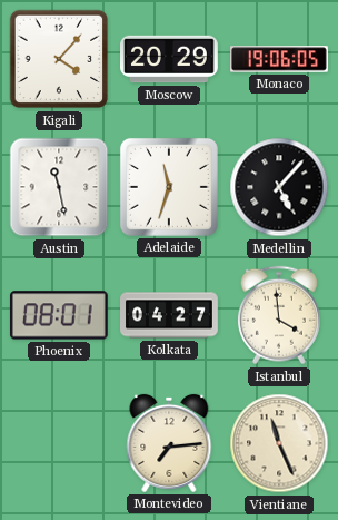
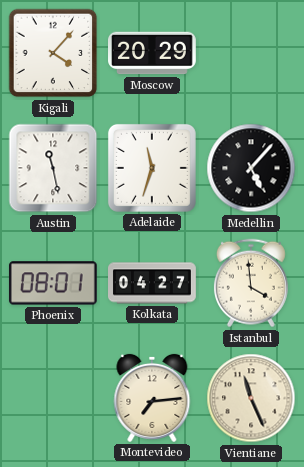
Monaco: 19:06 -> none (280, 59)
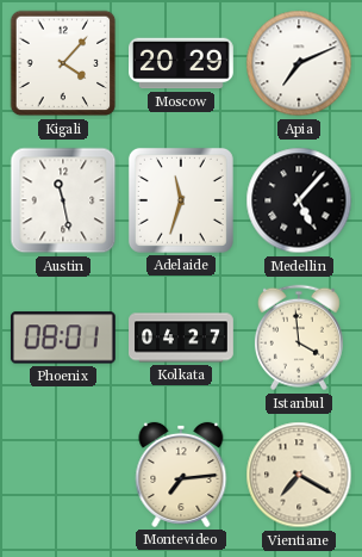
Apia: none -> 7:11 (299, 63)
Vientiane: 11:26 -> 7:20 (299, 475)
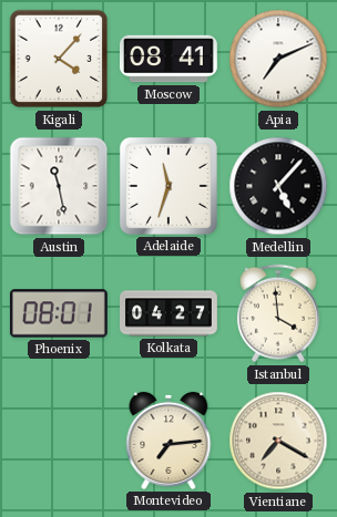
Moscow: 20:29 -> 08:41 (170, 59)
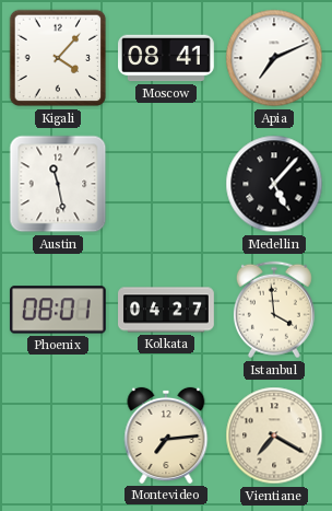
Adelaide: 11:33 -> none (168, 186)
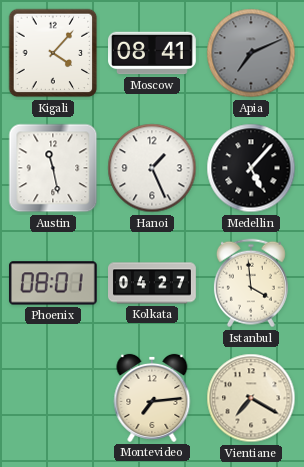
Apia dial: white -> grey (251, 53)
Hanoi: none -> 1:26 (152, 168)
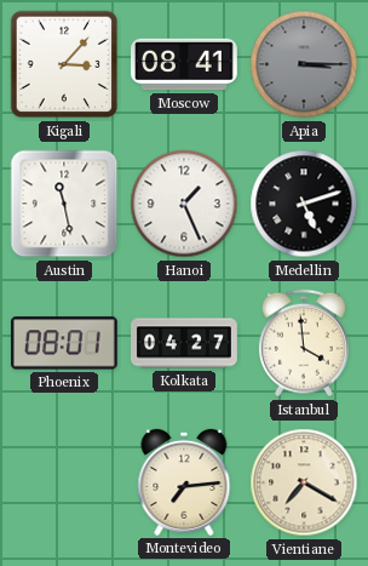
Kigali: 4:07 -> 3:07 (64, 64)
Apia: 7:11 -> 3:15 (304, 64)
Medellin: 5:07 -> 5:12 (304, 204)
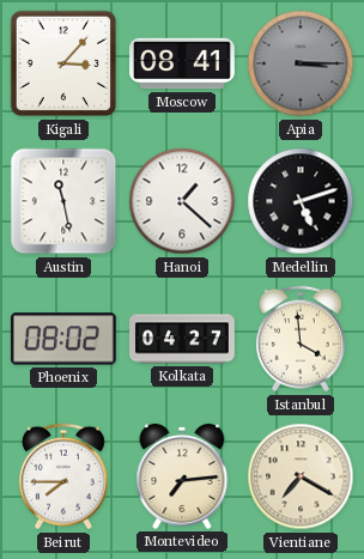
Hanoi: 1:26 -> 1:22 (182, 201)
Phoenix: 08:01 -> 08:02 (63, 339)
Beirut: none -> 7:45 (63, 476)
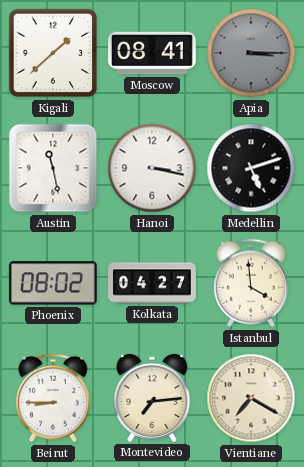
Kigali: 3:07 -> 1:38 (53, 53)
Hanoi: 1:22 -> 3:17 (152, 168)
Beirut: 7:45 -> 8:45 (53, 398)
